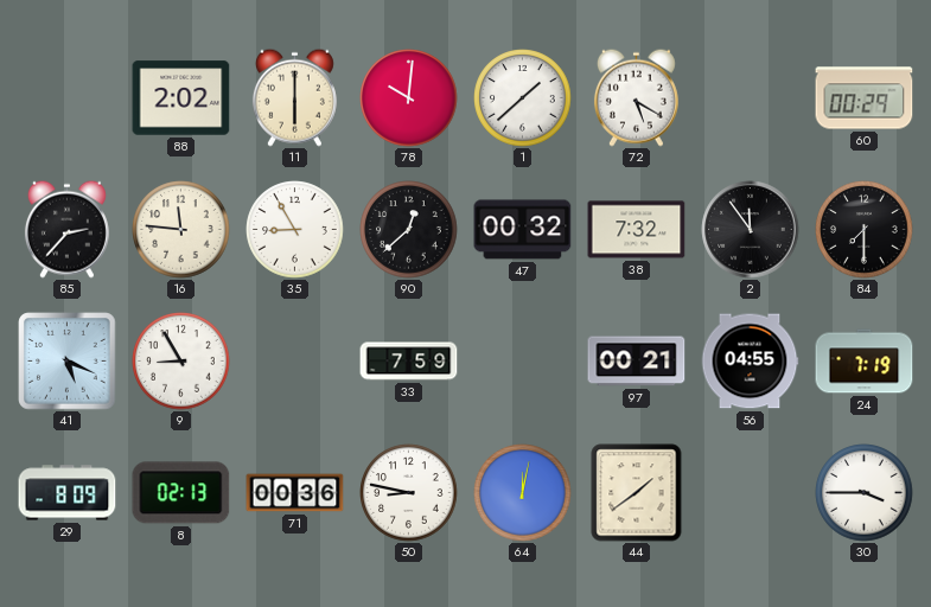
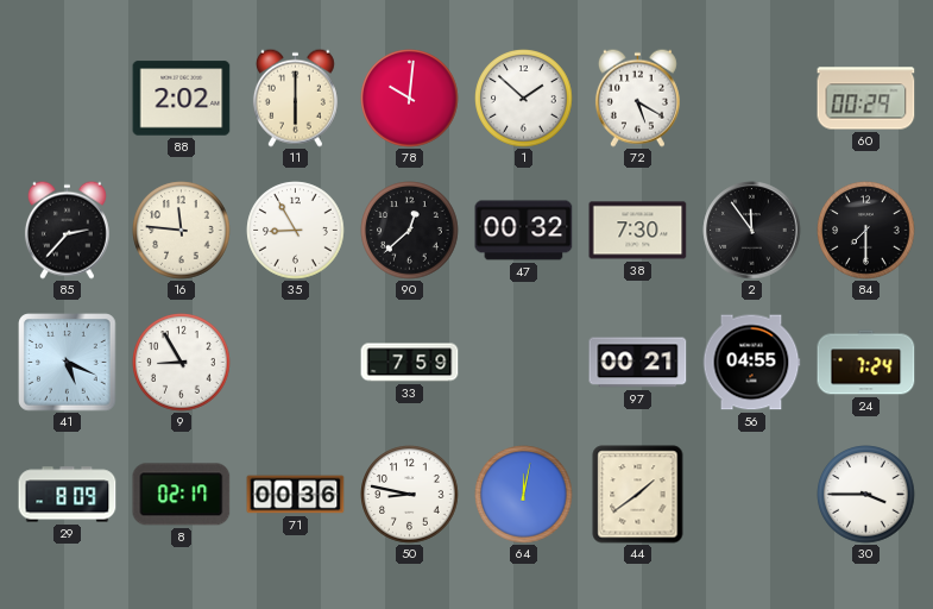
1: 1:38 -> 1:52 (524, 99)
38: 7:32 -> 7:30 (638, 231)
24: 7:19 -> 7:24 (866, 363)
8: 02:13 -> 02:17 (182, 495)
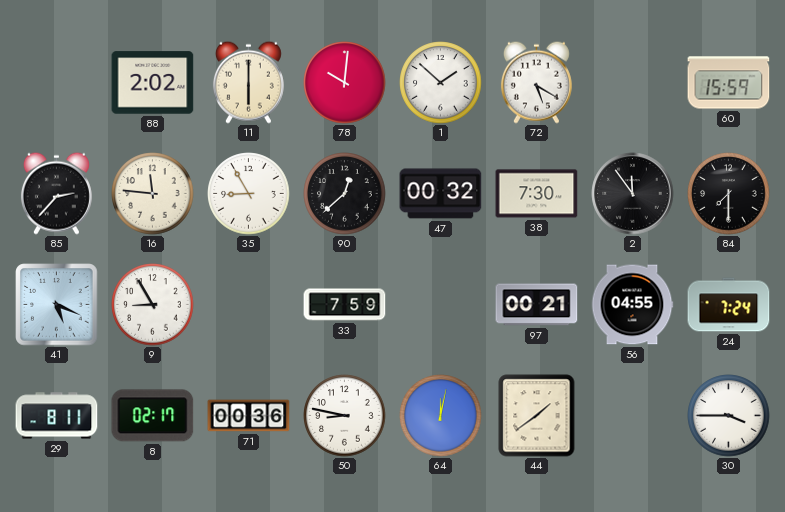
60: 00:29 -> 15:59 (729, 83)
29: 8:09 -> 8:11 (57, 416)
